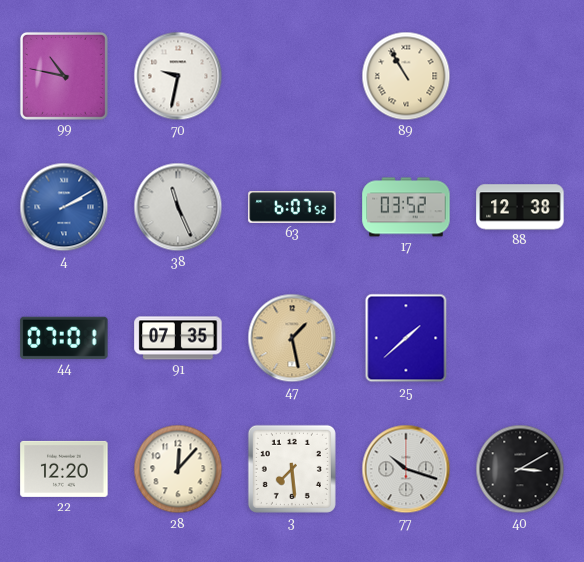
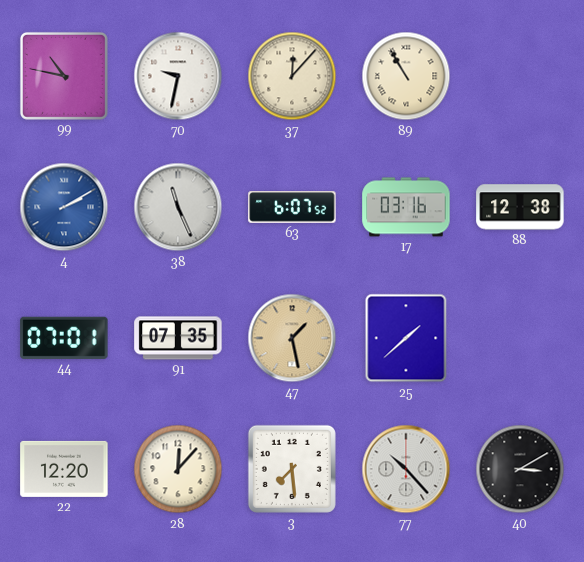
37: none -> 12:07 (292, 76)
17: 03:52 -> 03:16 (406, 207)
77: 10:18 -> 10:23 (406, 469)
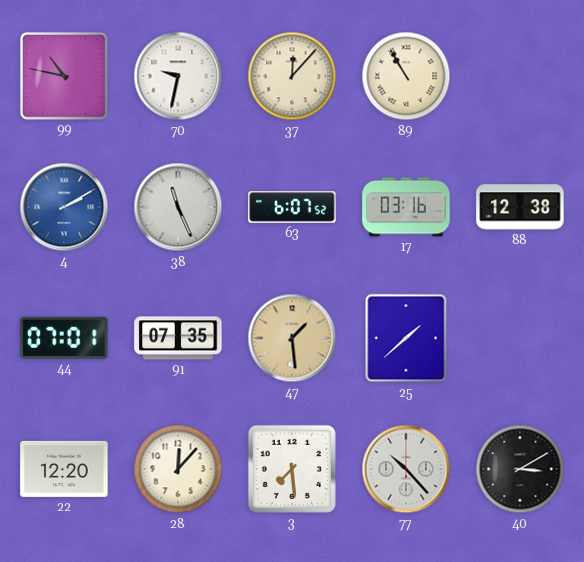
47: 1:28 -> 1:29 (292, 338)
